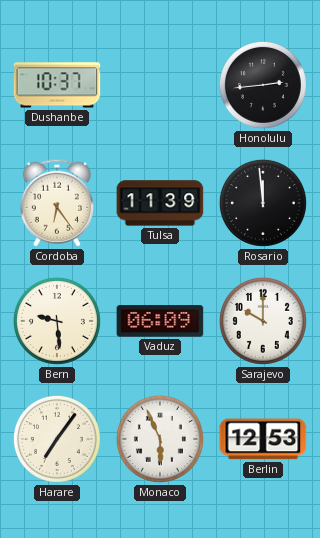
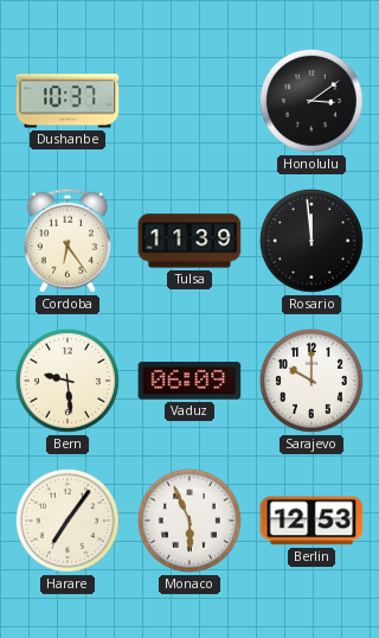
Honolulu: 2:44 -> 3:09 (311, 101)
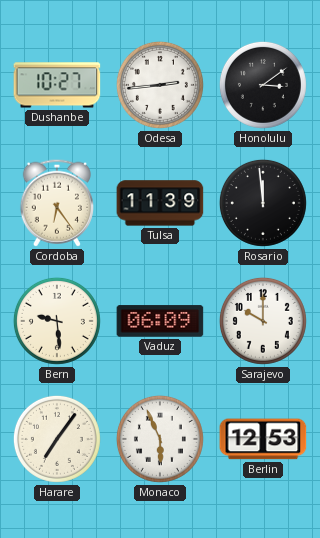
Dushanbe: 10:37 -> 10:27 (57, 85)
Odesa: none -> 2:44 (160, 85)
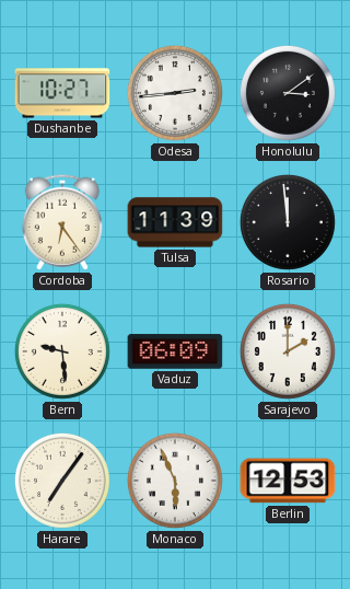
Sarajevo: 10:00 -> 2:00 (288, 351)
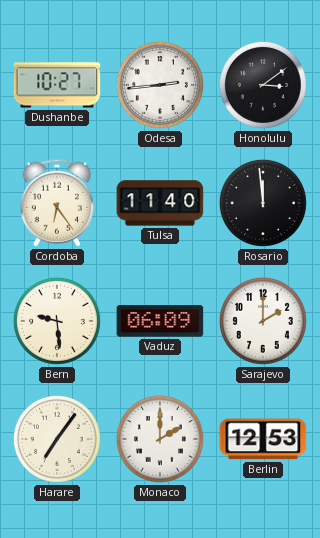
Tulsa: 11:39 -> 11:40 (160, 203)
Monaco: 5:56 -> 2:00 (160, 439)
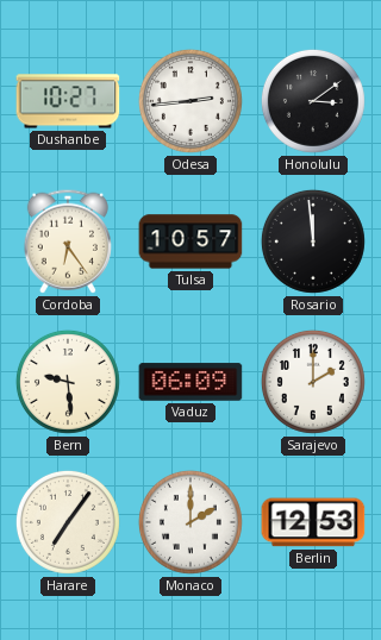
Tulsa: 11:40 -> 10:57 (190, 241)
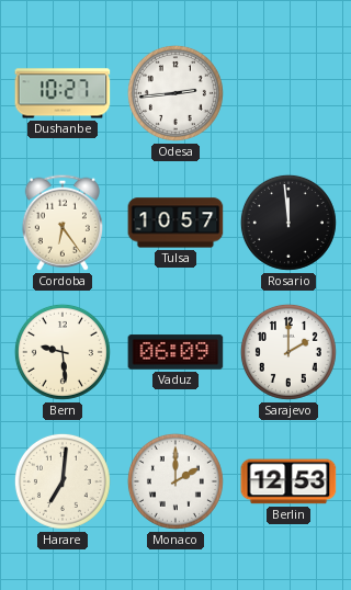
Honolulu: 3:09 -> none (313, 101)
Harare: 7:06 -> 7:01 (63, 481)
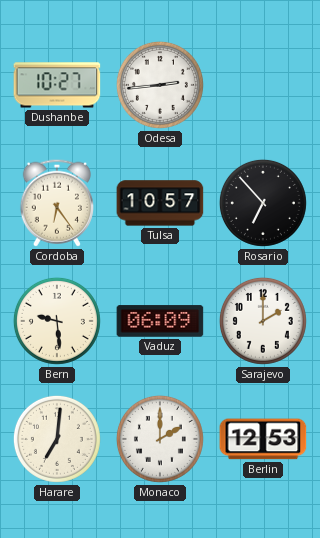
Rosario: 11:59 -> 6:53 (263, 203)
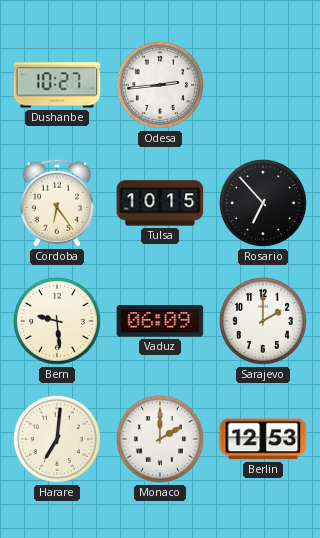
Tulsa: 10:57 -> 10:15 (160, 203)
